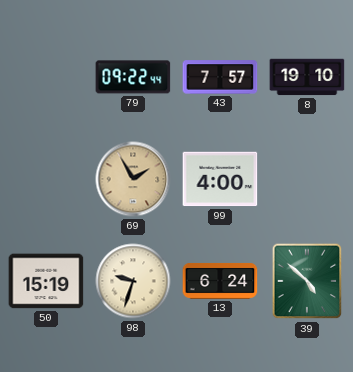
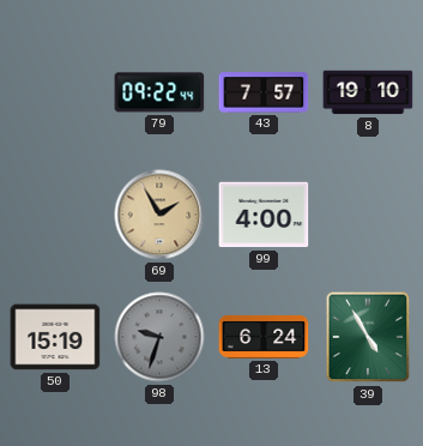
98 dial: cream -> grey (159, 337)
39: 4:52 -> 4:55 (368, 337)
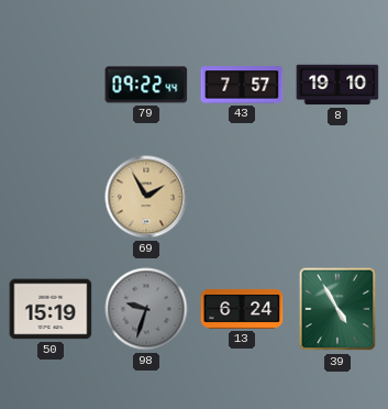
99: 4:00 -> none (264, 215)
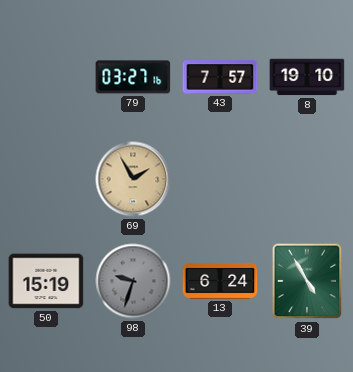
79: 09:22 -> 03:27 (133, 77)
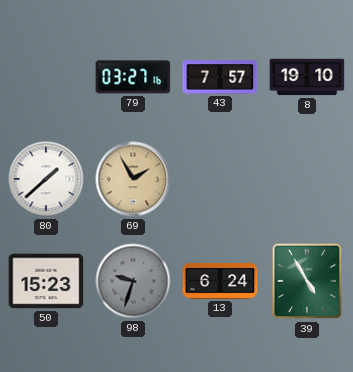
80: none -> 1:38 (46, 179)
50: 15:19 -> 15:23 (46, 281)
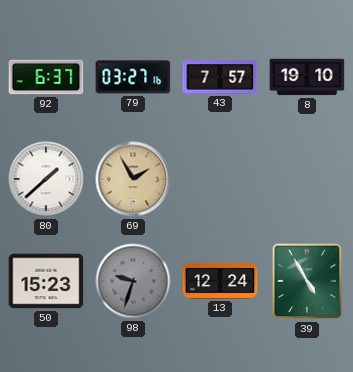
92: none -> 6:37 (46, 77)
13: 6:24 -> 12:24 (220, 281)
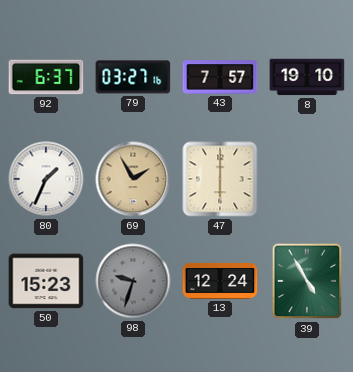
80: 1:38 -> 1:34 (46, 179)
47: none -> 6:00 (220, 179)
